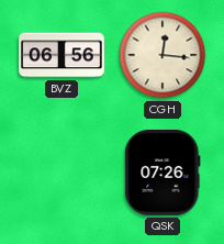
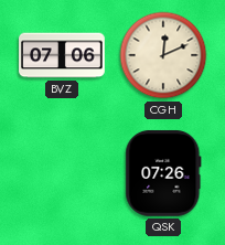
BVZ: 06:56 -> 07:06 (62, 55)
CGH: 12:16 -> 12:11 (163, 55)
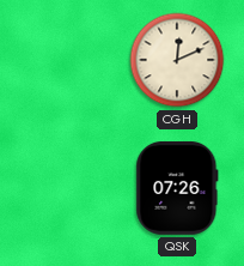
BVZ: 07:06 -> none (62, 55)
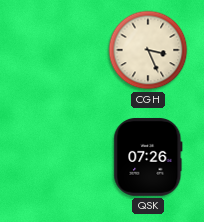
CGH: 12:11 -> 3:26 (148, 50)
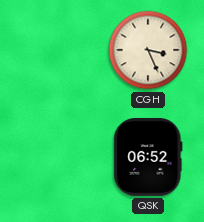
QSK: 07:26 -> 06:52 (148, 157)
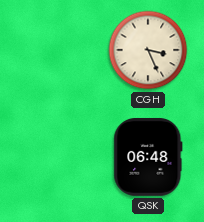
QSK: 06:52 -> 06:48 (148, 157)
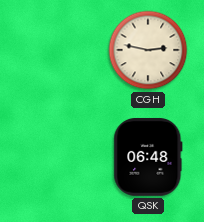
CGH: 3:26 -> 2:47 (148, 50)
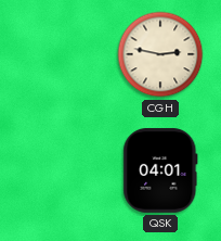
QSK: 06:48 -> 04:01 (160, 170)
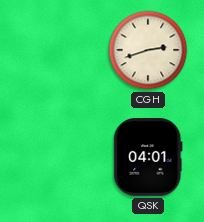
CGH: 2:47 -> 2:42 (148, 50)
